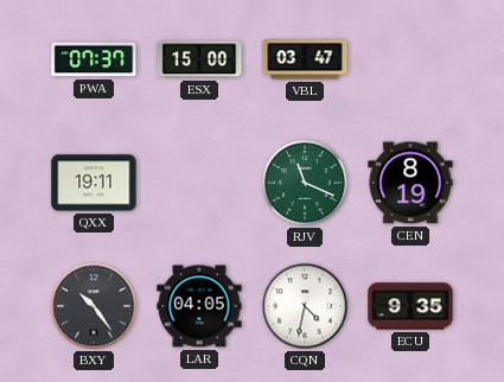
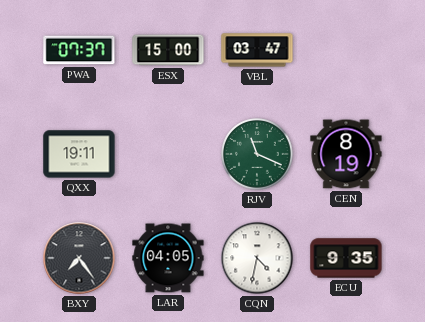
BXY: 10:24 -> 7:24 (79, 258)
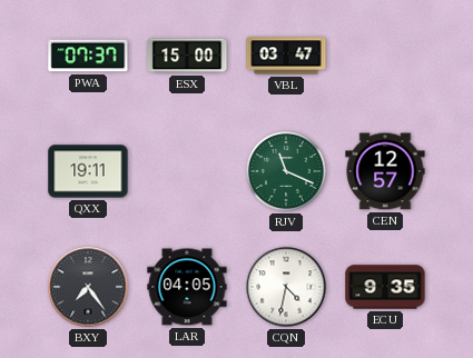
CEN: 8:19 -> 12:57 (385, 171)
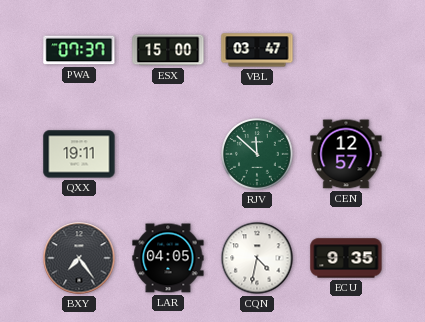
RJV: 11:19 -> 11:52 (257, 154)
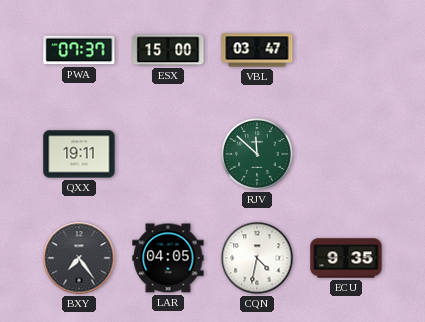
CEN: 12:57 -> none (346, 154)
